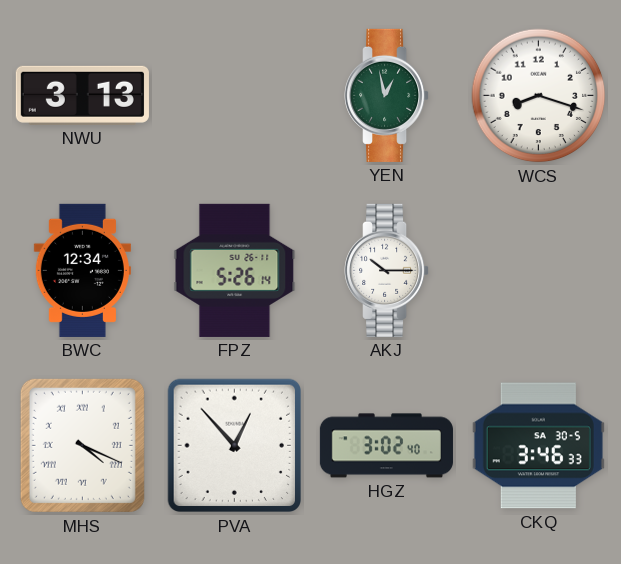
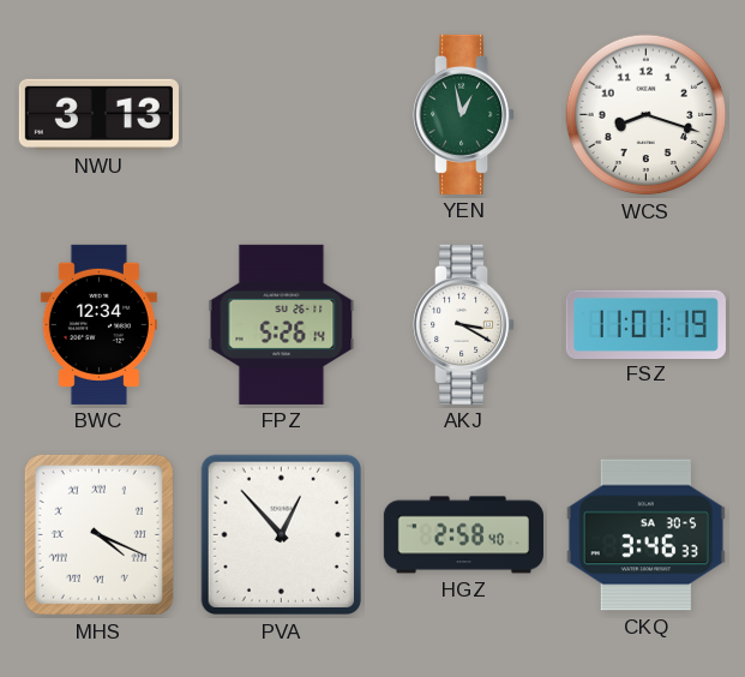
AKJ: 10:15 -> 3:20 (465, 324)
FSZ: none -> 11:01 (645, 324)
HGZ: 3:02 -> 2:58 (463, 535)
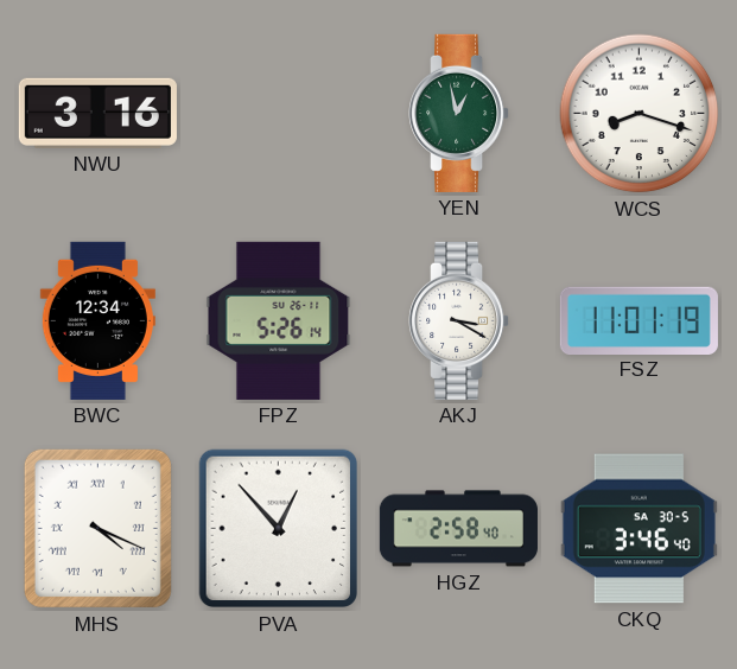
NWU: 3:13 -> 3:16 (97, 113)
CKQ: 3:46:33 -> 3:46:40 (638, 529)
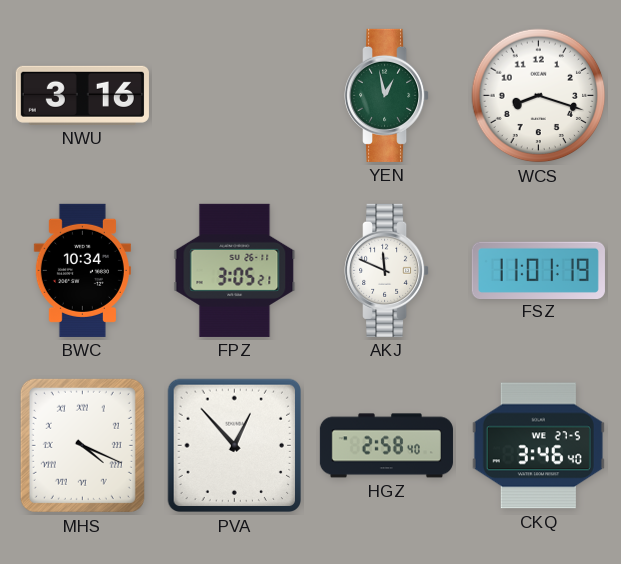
BWC: 12:34 -> 10:34 (82, 270)
FPZ: 5:26 -> 3:05 (235, 270)
AKJ: 3:20 -> 11:49 (388, 270)
CKQ date: SA 30-5 -> WE 27-5 (538, 446)
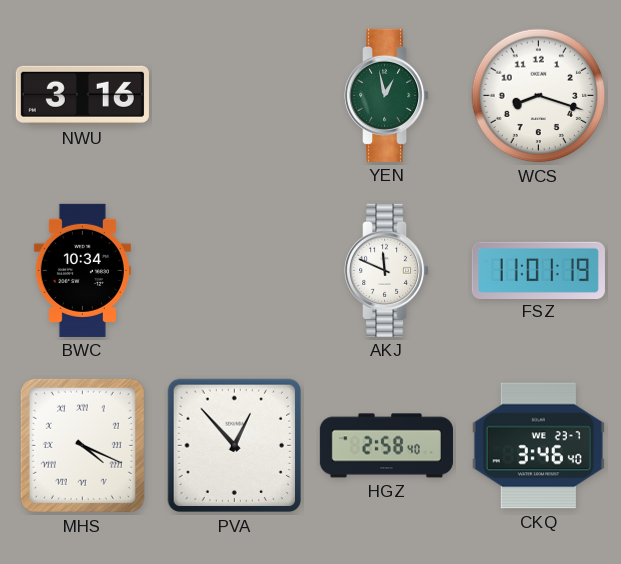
FPZ: 3:05 -> none (235, 270)
CKQ date: WE 27-5 -> WE 23-7 (538, 446)
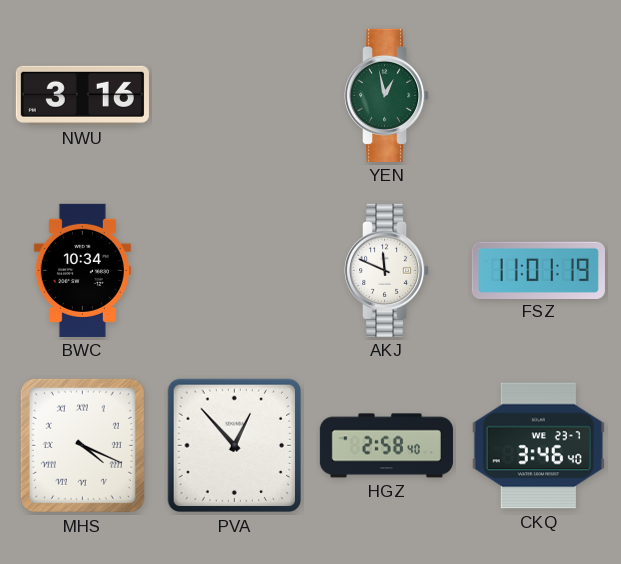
WCS: 8:18 -> none (539, 96)
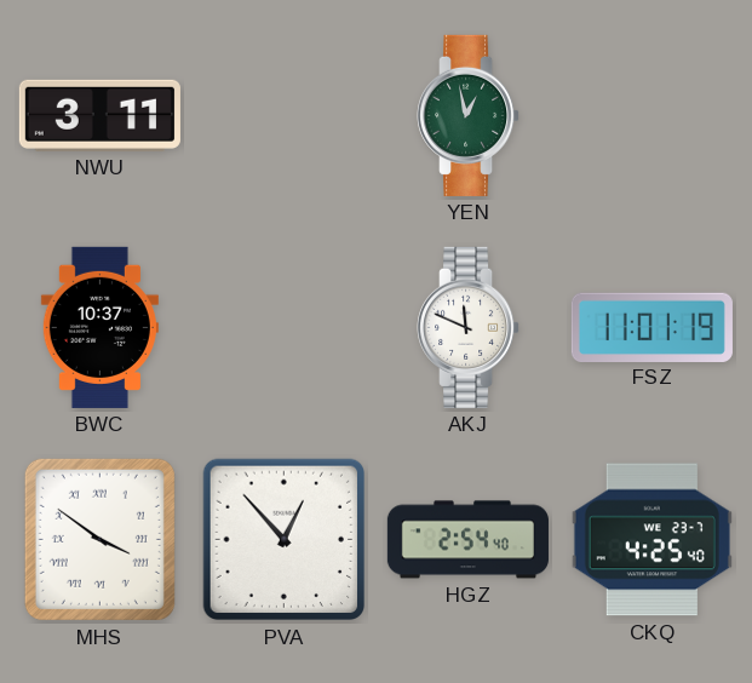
NWU: 3:16 -> 3:11 (99, 115)
BWC: 10:34 -> 10:37 (99, 327)
MHS: 4:19 -> 3:51 (99, 539)
HGZ: 2:58 -> 2:54 (467, 540)
CKQ: 3:46 -> 4:25 (651, 540)
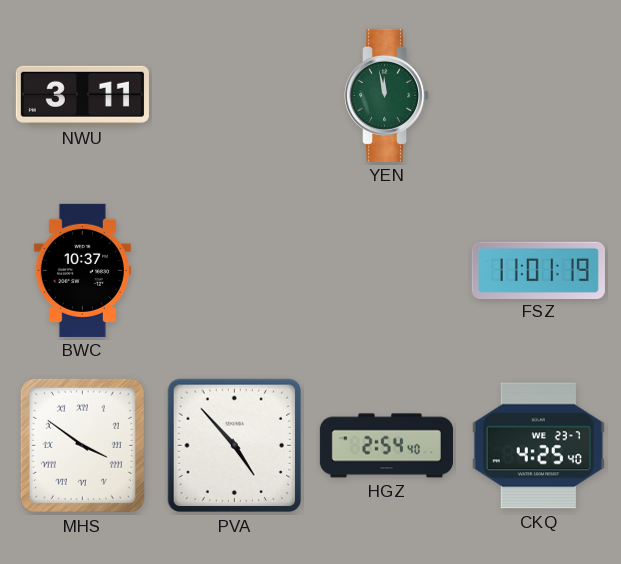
YEN: 12:58 -> 11:58 (388, 95)
AKJ: 11:49 -> none (470, 327)
PVA: 12:53 -> 4:53 (234, 446)
